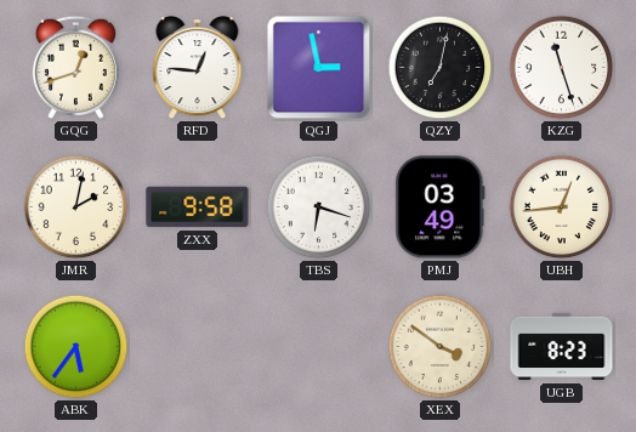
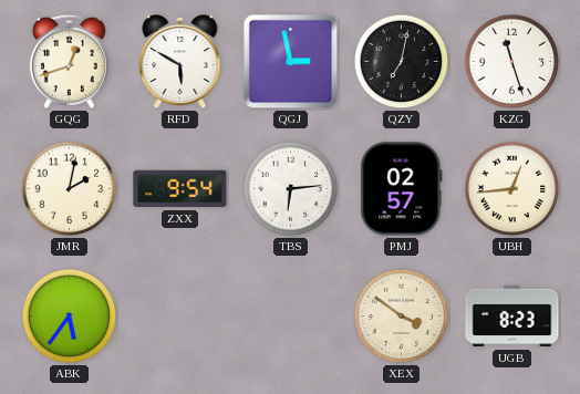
RFD: 12:46 -> 5:50 (180, 63)
ZXX: 9:58 -> 9:54 (180, 189)
TBS: 6:18 -> 6:14 (291, 189)
PMJ: 03:49 -> 02:57 (402, 189)
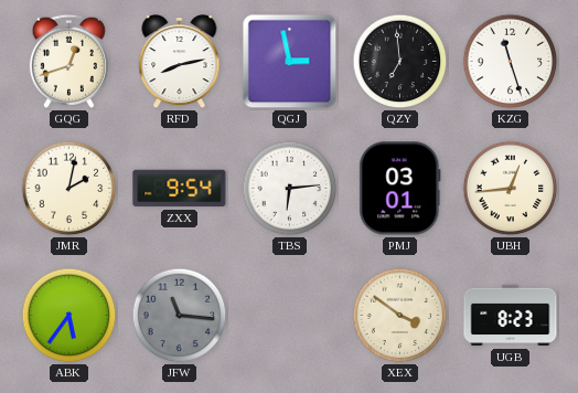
RFD: 5:50 -> 8:13 (180, 63)
QZY: 7:02 -> 6:59 (400, 62)
PMJ: 02:57 -> 03:01 (400, 189)
JFW: none -> 11:16 (180, 316)
